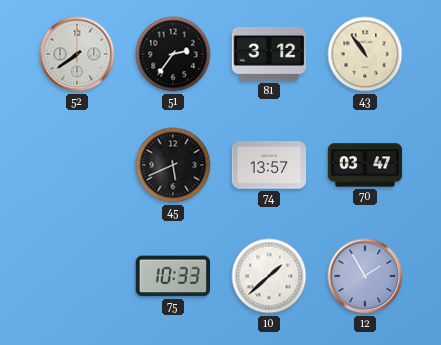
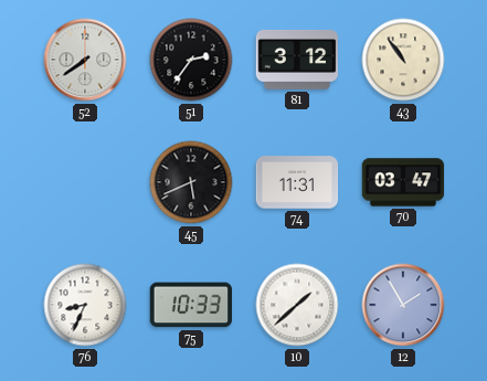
74: 13:57 -> 11:31 (297, 182)
76: none -> 8:34 (85, 305)
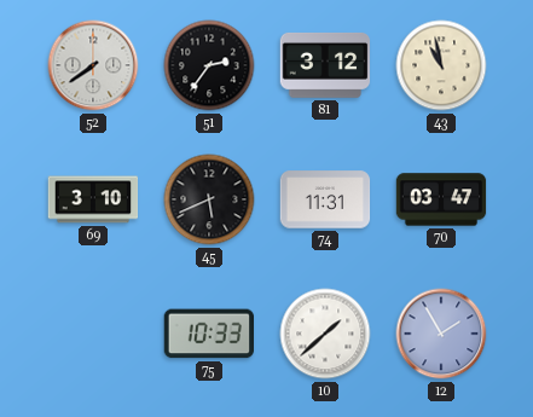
43: 10:54 -> 10:58 (441, 65)
69: none -> 3:10 (93, 199)
76: 8:34 -> none (85, 305)
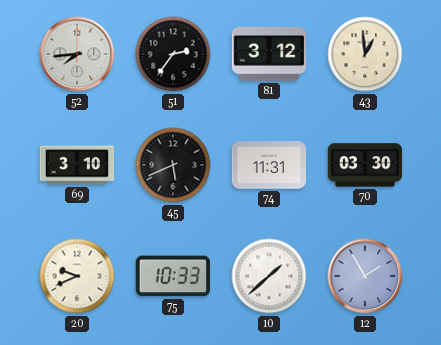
52: 7:39 -> 7:44 (77, 54)
43: 10:58 -> 12:59 (365, 54)
70: 03:47 -> 03:30 (365, 165)
20: none -> 9:41 (77, 276)
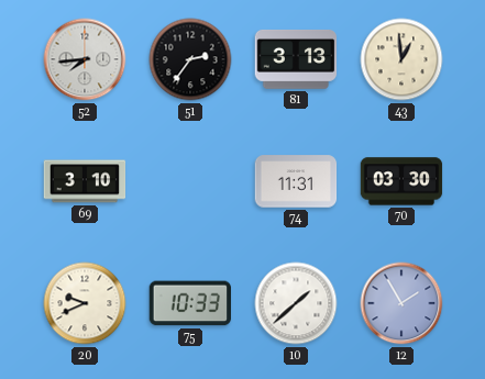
81: 3:12 -> 3:13 (296, 59)
45: 5:41 -> none (173, 165)
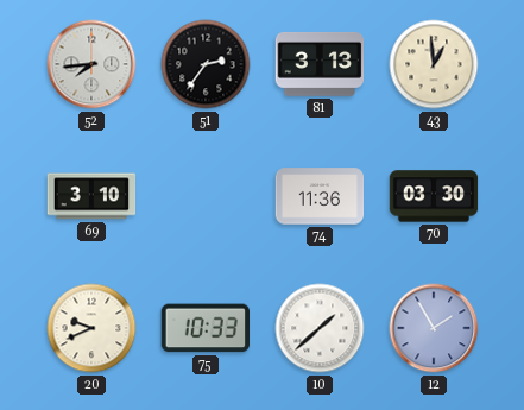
74: 11:31 -> 11:36 (320, 196)
